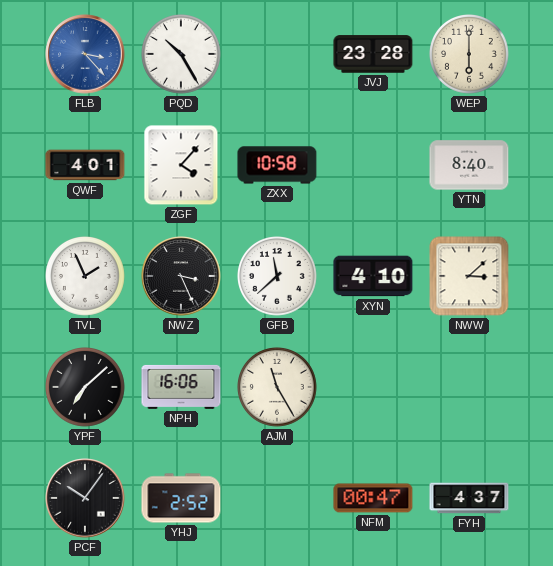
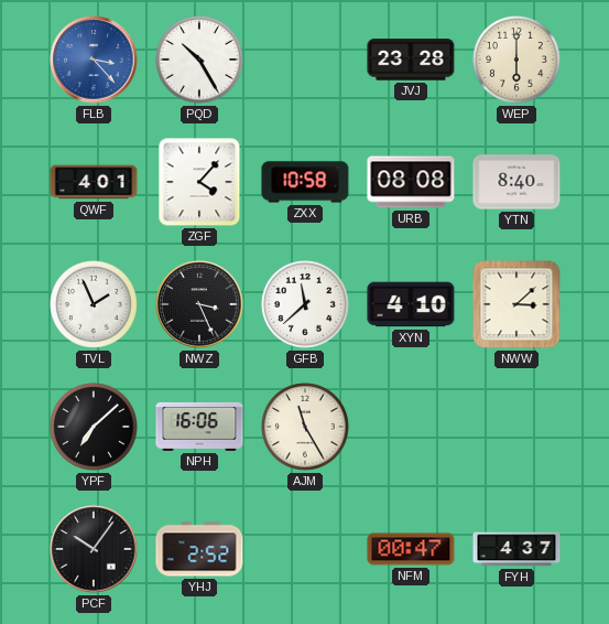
URB: none -> 08:08 (411, 182)
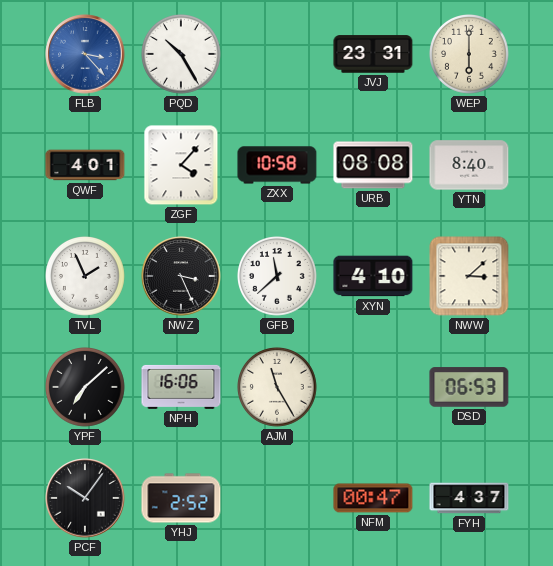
JVJ: 23:28 -> 23:31 (373, 54)
DSD: none -> 06:53 (469, 387)
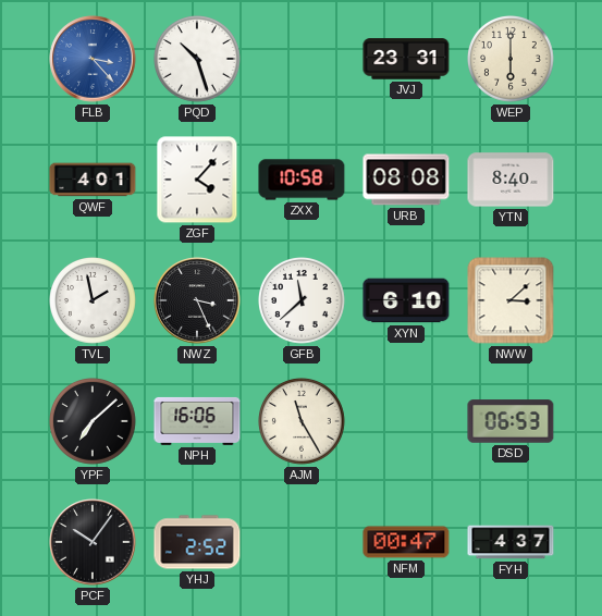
PQD: 10:25 -> 10:27 (198, 60)
TVL: 1:56 -> 1:58 (94, 301)
XYN: 4:10 -> 6:10 (406, 300)
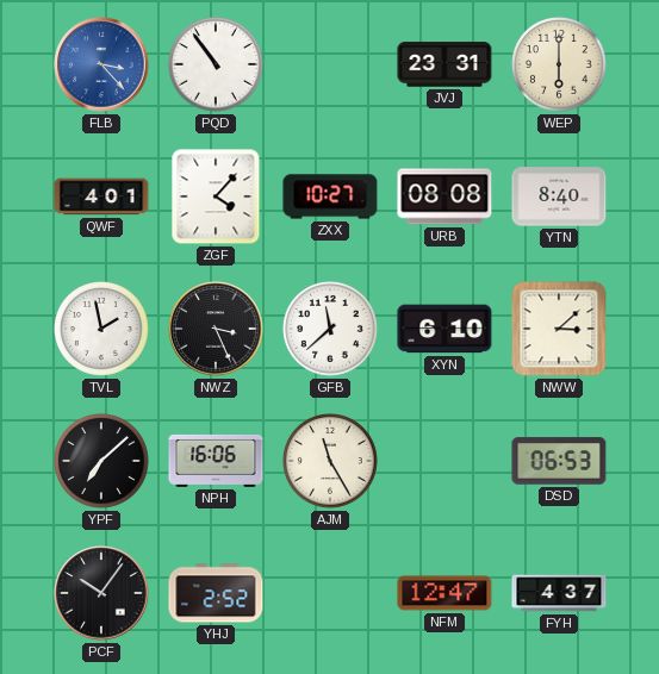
PQD: 10:27 -> 10:54 (217, 65)
ZXX: 10:58 -> 10:27 (330, 196)
NFM: 00:47 -> 12:47 (444, 593)
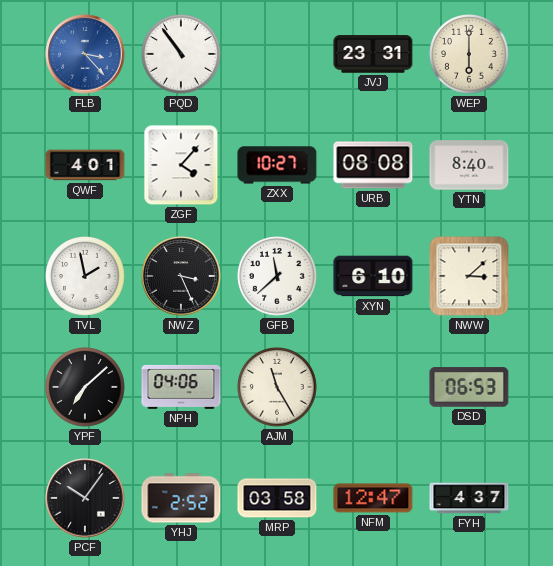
NPH: 16:06 -> 04:06 (181, 387)
MRP: none -> 03:58 (277, 498)
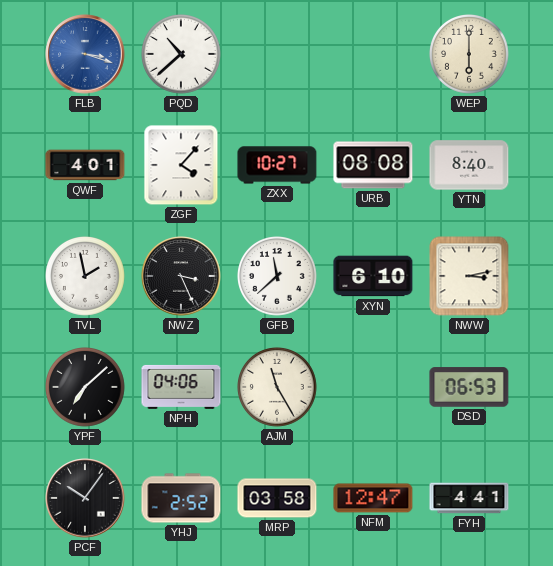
FLB: 3:23 -> 3:18 (85, 54)
PQD: 10:54 -> 10:38 (182, 55)
JVJ: 23:31 -> none (373, 54)
NWW: 3:08 -> 3:13 (469, 276)
FYH: 4:37 -> 4:41 (469, 498)
